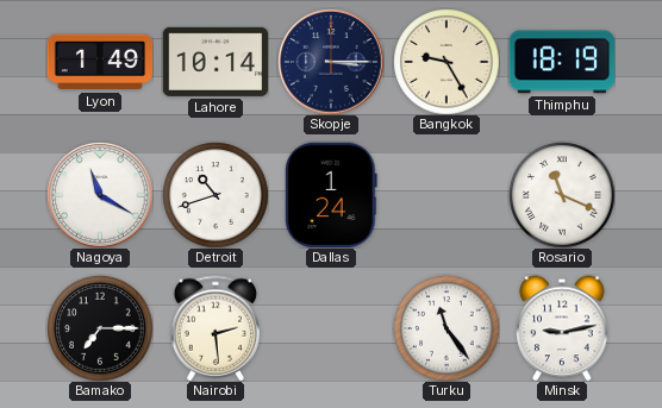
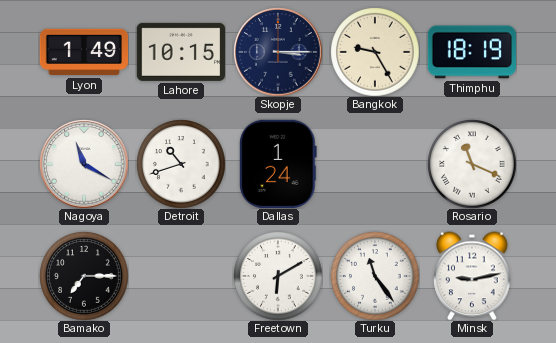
Lahore: 10:14 -> 10:15 (180, 52)
Nairobi: 2:29 -> none (216, 328)
Freetown: none -> 6:10 (278, 276)
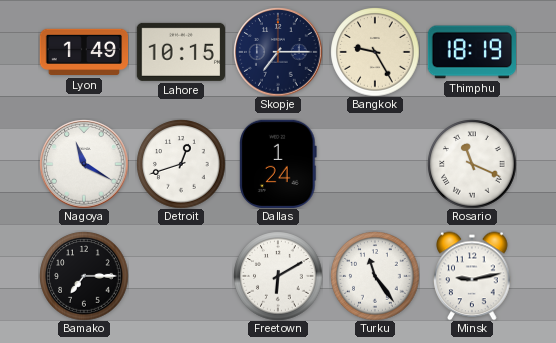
Skopje: 3:15 -> 7:15 (278, 52)
Detroit: 10:42 -> 12:42 (181, 164)
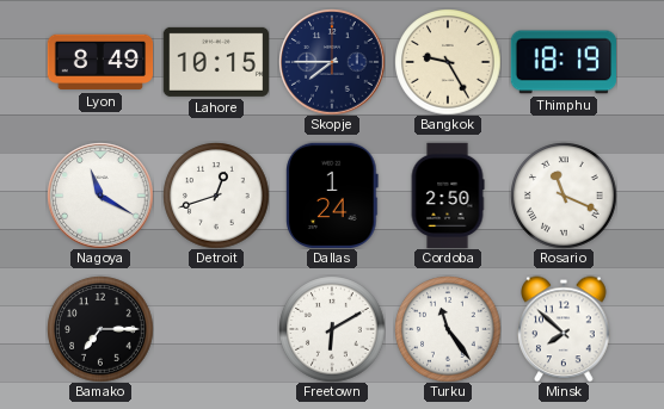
Lyon: 1:49 -> 8:49 (100, 62)
Skopje: 7:15 -> 7:45 (332, 62)
Cordoba: none -> 2:50 (448, 196)
Minsk: 9:13 -> 7:52 (564, 329)
